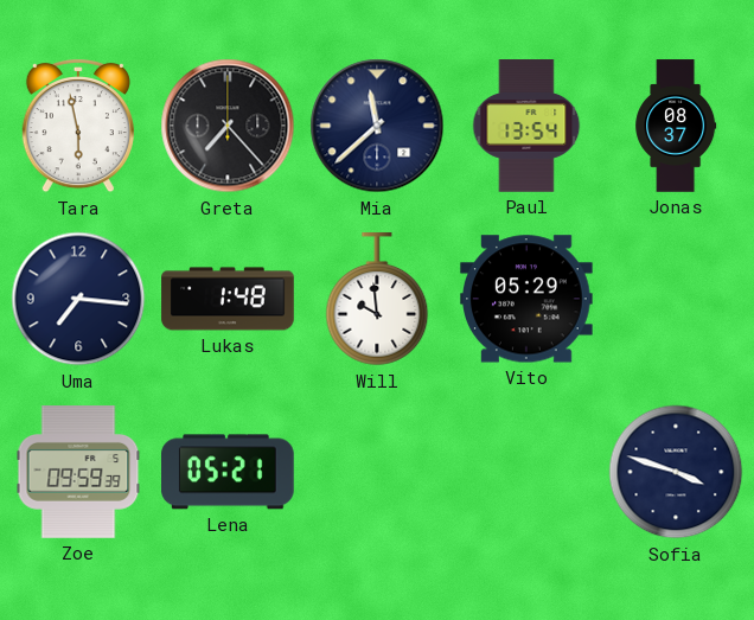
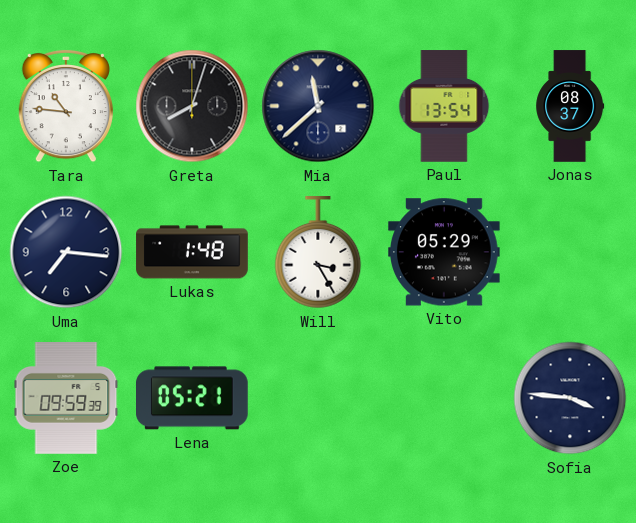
Tara: 5:58 -> 10:46 (66, 106)
Greta: 7:23 -> 8:03 (192, 106)
Will: 9:59 -> 3:25 (318, 253)
Sofia: 3:48 -> 3:46 (570, 398)
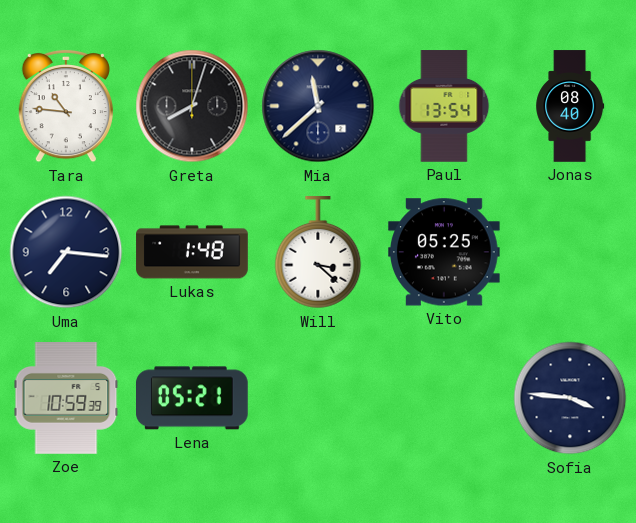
Jonas: 08:37 -> 08:40 (570, 106)
Will: 3:25 -> 3:22 (318, 253)
Vito: 05:29 -> 05:25 (445, 252)
Zoe: 09:59 -> 10:59 (66, 398)
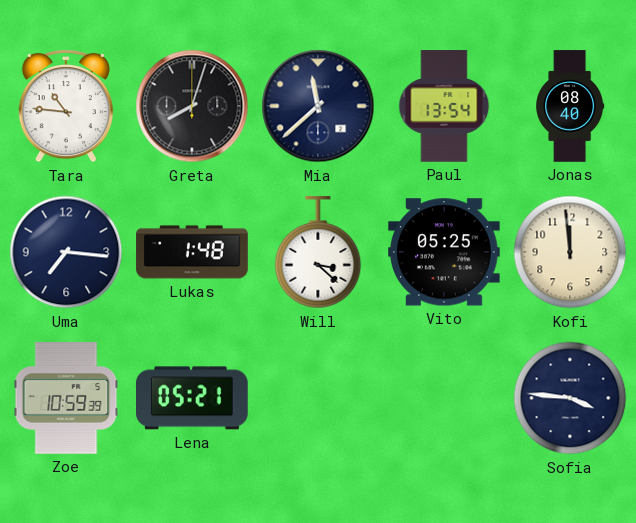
Kofi: none -> 11:59 (570, 252)
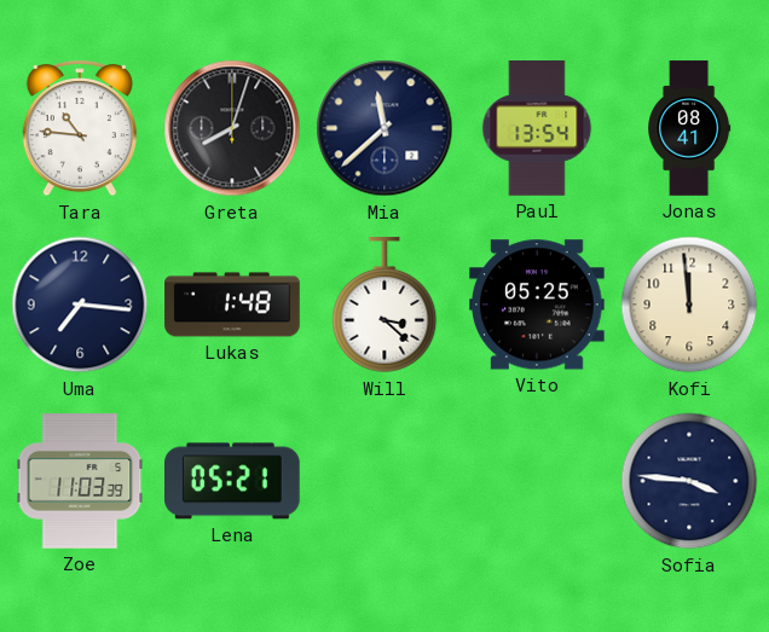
Jonas: 08:40 -> 08:41 (689, 128)
Zoe: 10:59 -> 11:03 (80, 481)
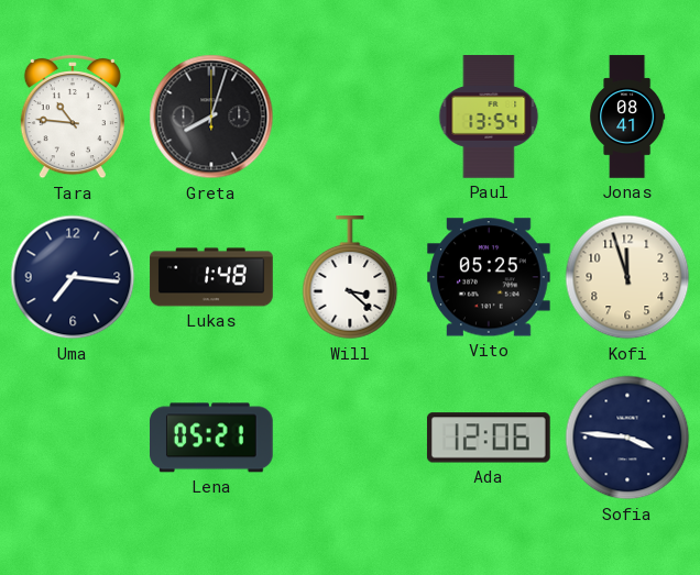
Mia: 11:38 -> none (384, 128)
Kofi: 11:59 -> 11:57 (627, 277)
Zoe: 11:03 -> none (80, 481)
Ada: none -> 12:06 (489, 438)
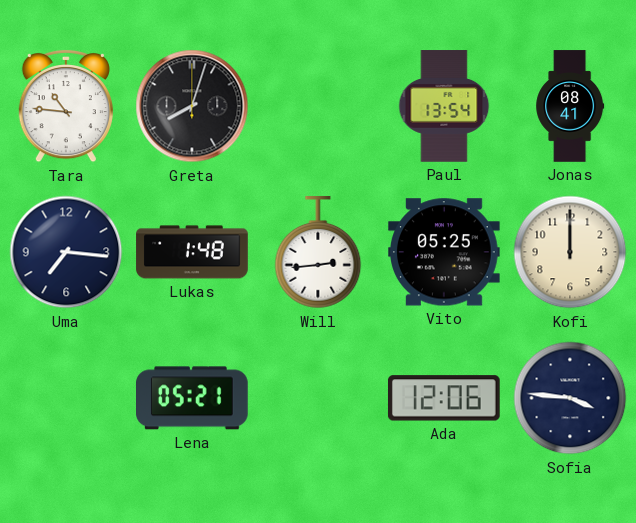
Will: 3:22 -> 2:44 (318, 253)
Kofi: 11:57 -> 12:00 (570, 252)
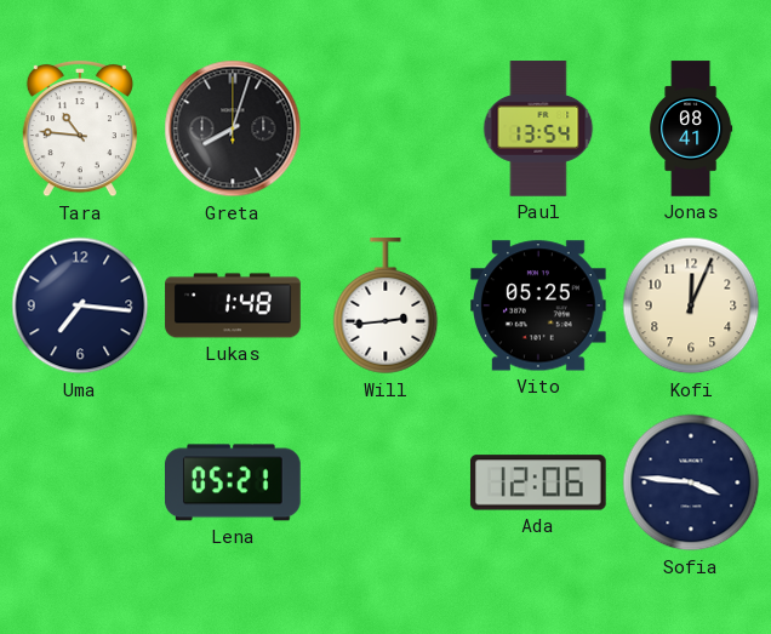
Kofi: 12:00 -> 12:04 (691, 305)
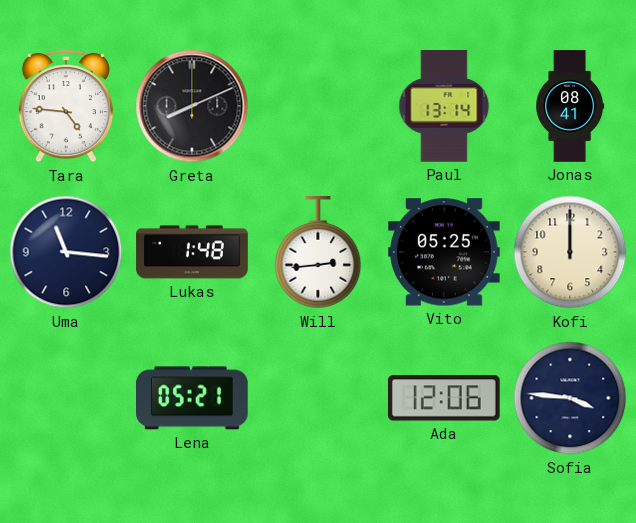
Tara: 10:46 -> 4:46 (66, 106)
Greta: 8:03 -> 8:11 (192, 106)
Paul: 13:54 -> 13:14 (444, 106)
Uma: 7:16 -> 11:16 (66, 252)
Kofi: 12:04 -> 12:00 (570, 252)
